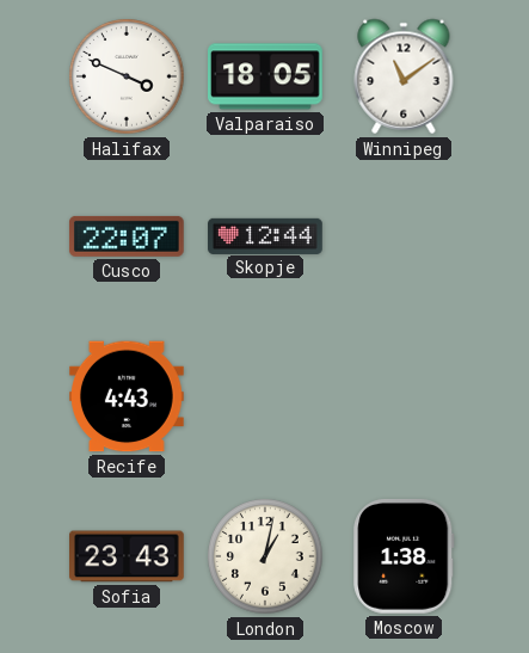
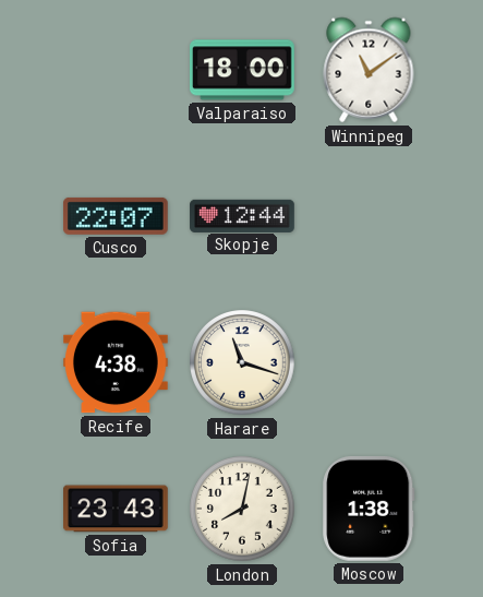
Halifax: 3:49 -> none (127, 76)
Valparaiso: 18:05 -> 18:00 (243, 70)
Recife: 4:43 -> 4:38 (117, 362)
Harare: none -> 11:18 (242, 362)
London: 1:02 -> 8:02 (242, 509)
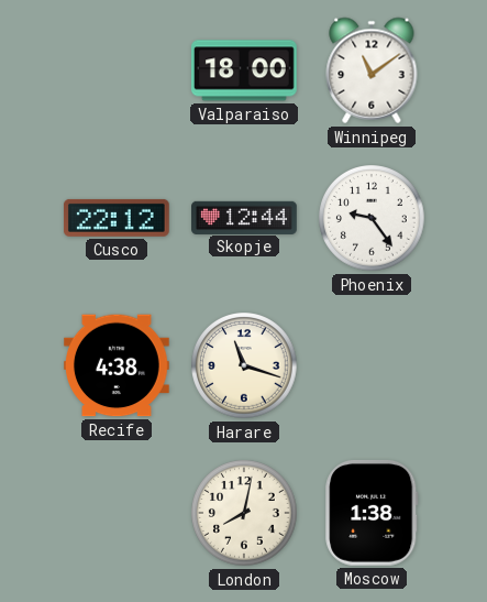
Cusco: 22:07 -> 22:12 (117, 218)
Phoenix: none -> 9:24 (372, 218)
Sofia: 23:43 -> none (117, 509)
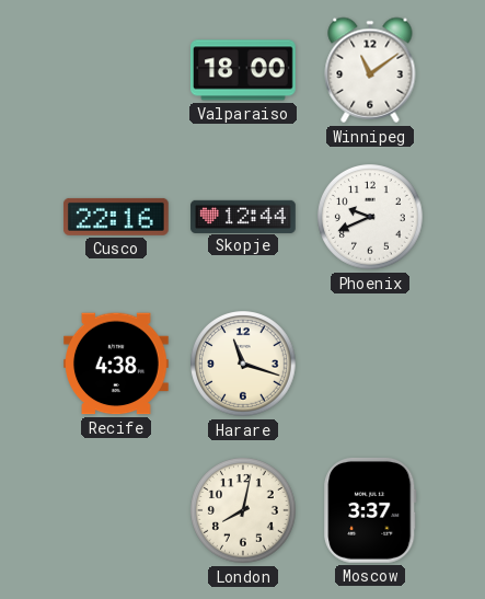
Cusco: 22:12 -> 22:16 (116, 217)
Phoenix: 9:24 -> 9:41 (370, 217)
Moscow: 1:38 -> 3:37 (370, 510)
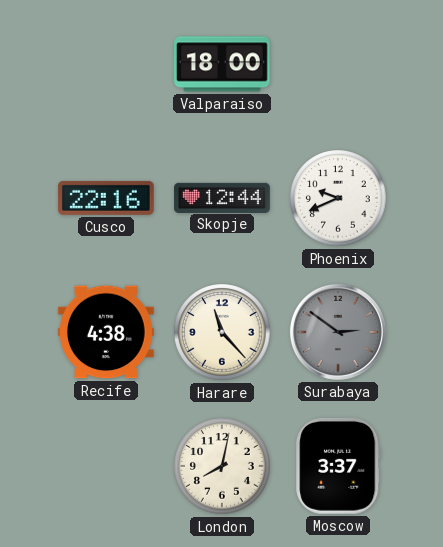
Winnipeg: 11:09 -> none (370, 70)
Harare: 11:18 -> 11:23 (222, 332)
Surabaya: none -> 2:51 (338, 332)
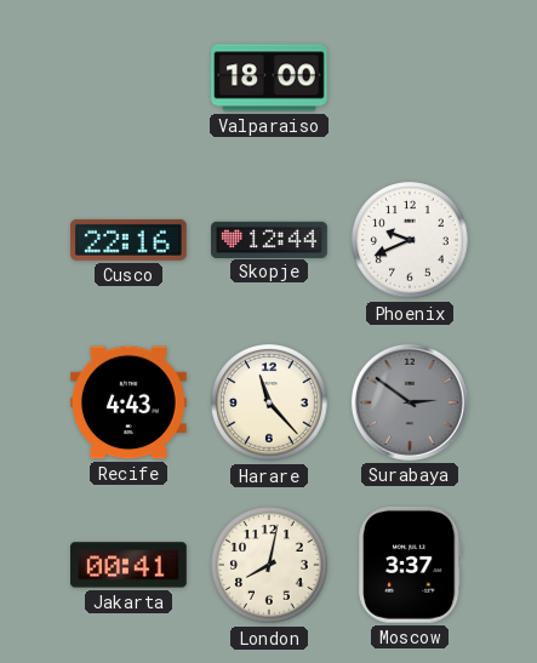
Recife: 4:38 -> 4:43 (130, 402)
Jakarta: none -> 00:41 (130, 565)
